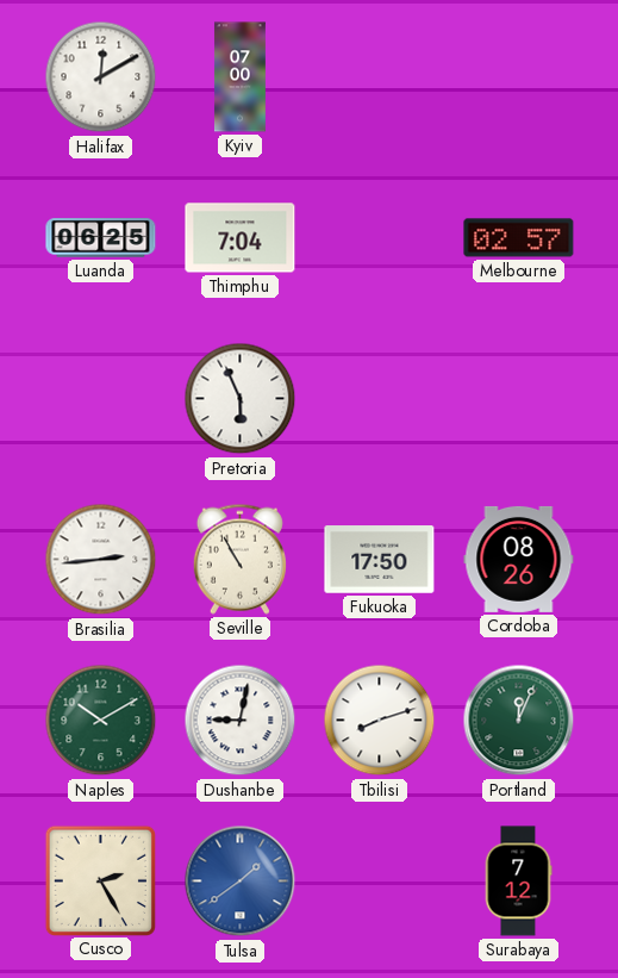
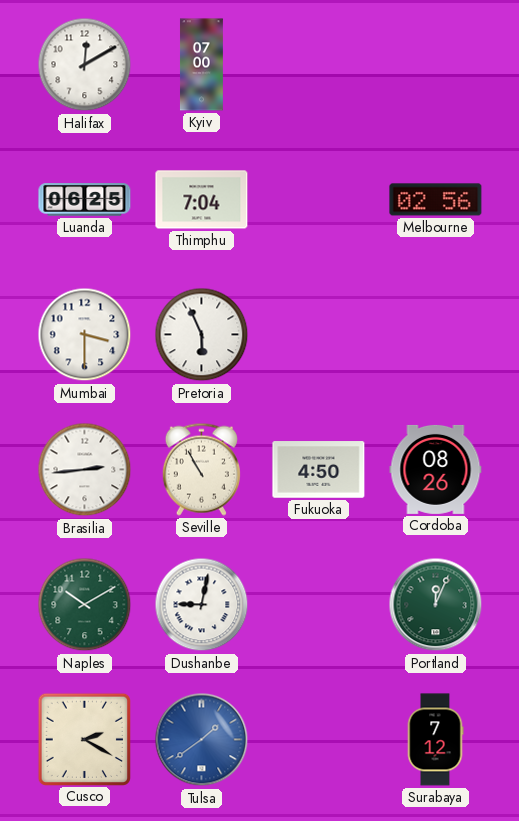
Melbourne: 02:57 -> 02:56 (436, 200)
Mumbai: none -> 3:30 (85, 335)
Fukuoka: 17:50 -> 4:50 (319, 470)
Tbilisi: 8:12 -> none (380, 721)
Cusco: 2:25 -> 2:20 (84, 739)
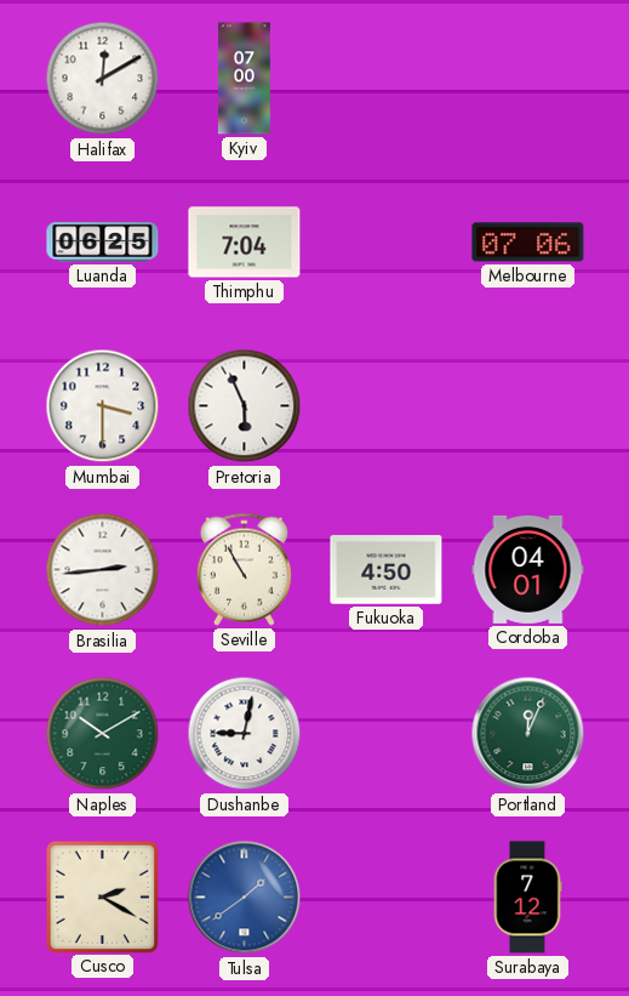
Melbourne: 02:56 -> 07:06 (528, 243)
Cordoba: 08:26 -> 04:01 (528, 569)
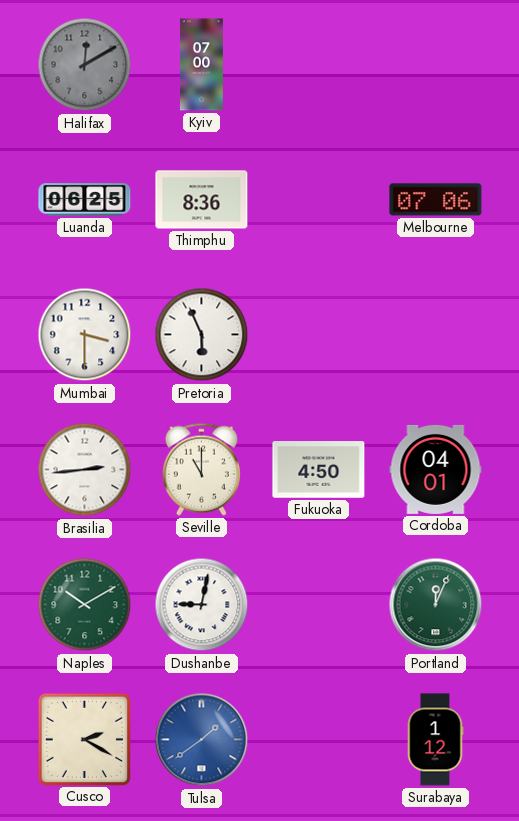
Halifax dial: white -> grey (85, 65)
Thimphu: 7:04 -> 8:36 (202, 200)
Seville: 10:55 -> 11:00 (201, 469)
Surabaya: 7:12 -> 1:12 (435, 740)
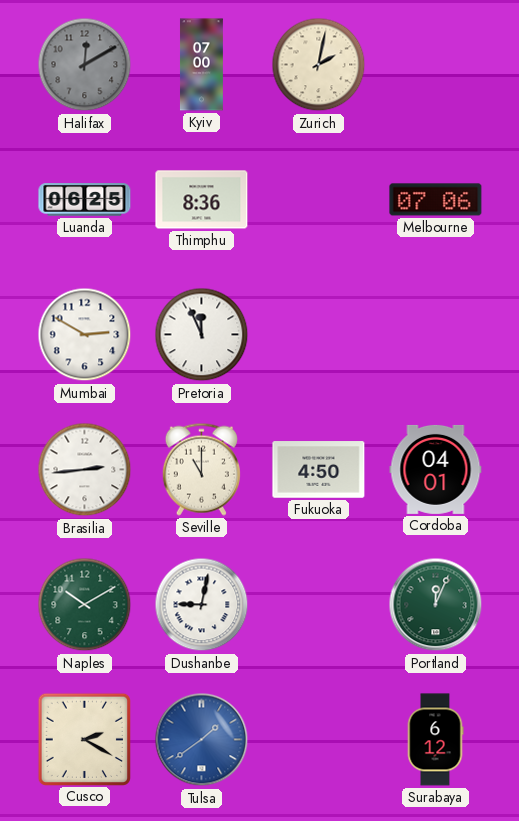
Zurich: none -> 2:02 (319, 65)
Mumbai: 3:30 -> 2:50 (85, 335)
Pretoria: 5:56 -> 11:56 (202, 335)
Surabaya: 1:12 -> 6:12 (435, 740)
